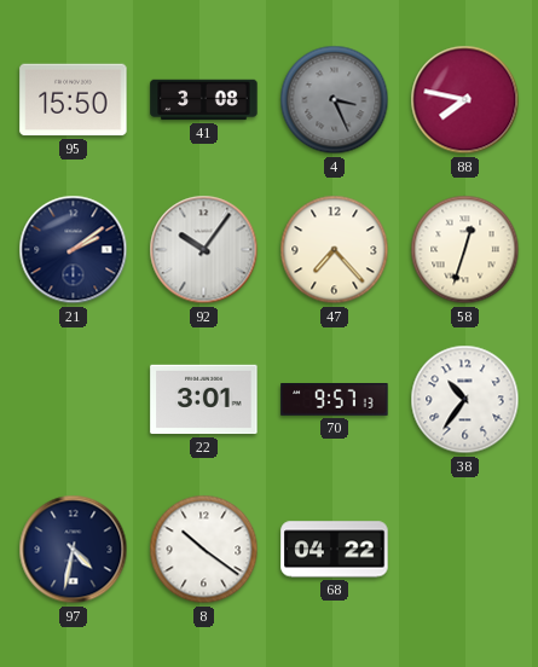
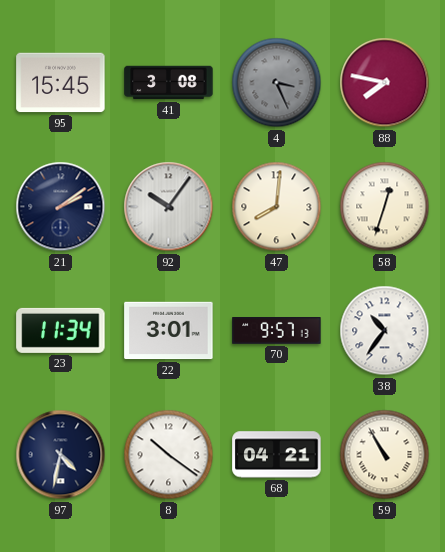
95: 15:50 -> 15:45 (61, 83)
47: 7:23 -> 8:01 (277, 207)
23: none -> 11:34 (61, 330)
68: 04:22 -> 04:21 (277, 455)
59: none -> 10:55 (385, 455)
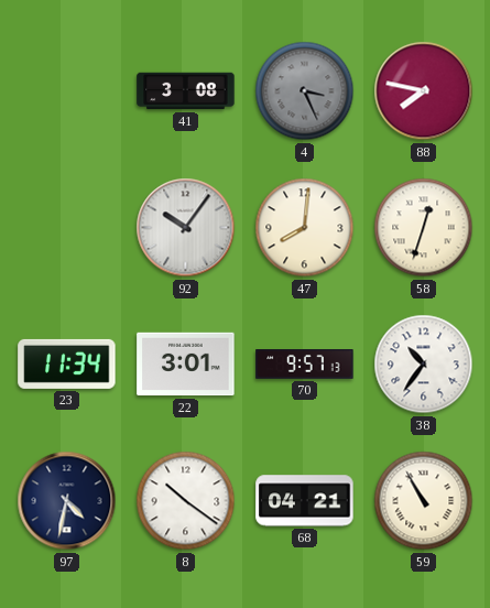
95: 15:45 -> none (61, 83)
21: 2:09 -> none (61, 207)
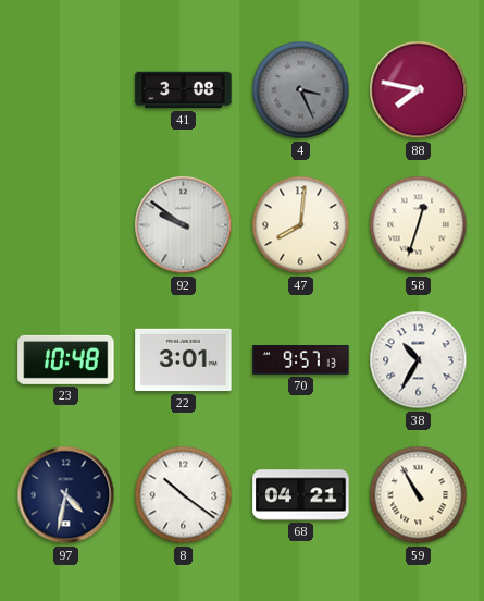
92: 10:06 -> 9:51 (184, 225)
23: 11:34 -> 10:48 (66, 359)
38: 10:36 -> 10:35 (419, 360)
